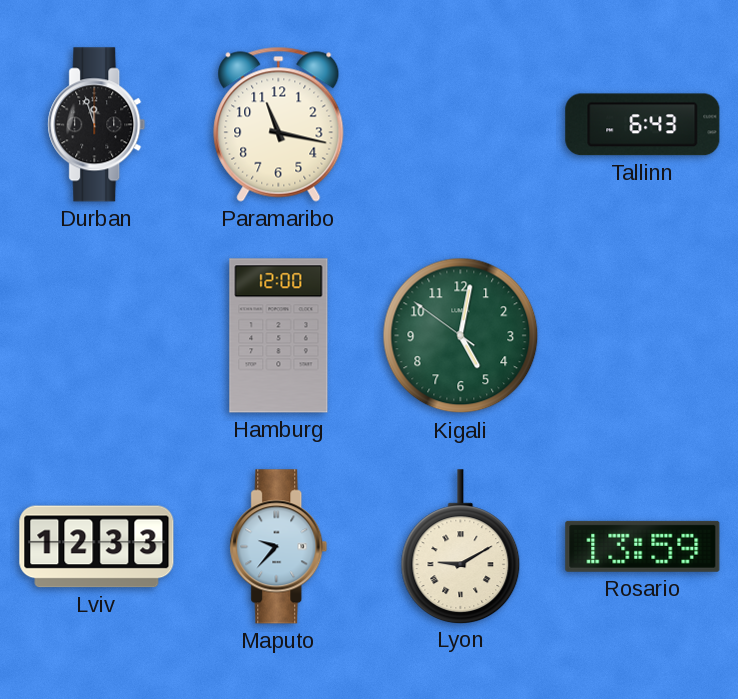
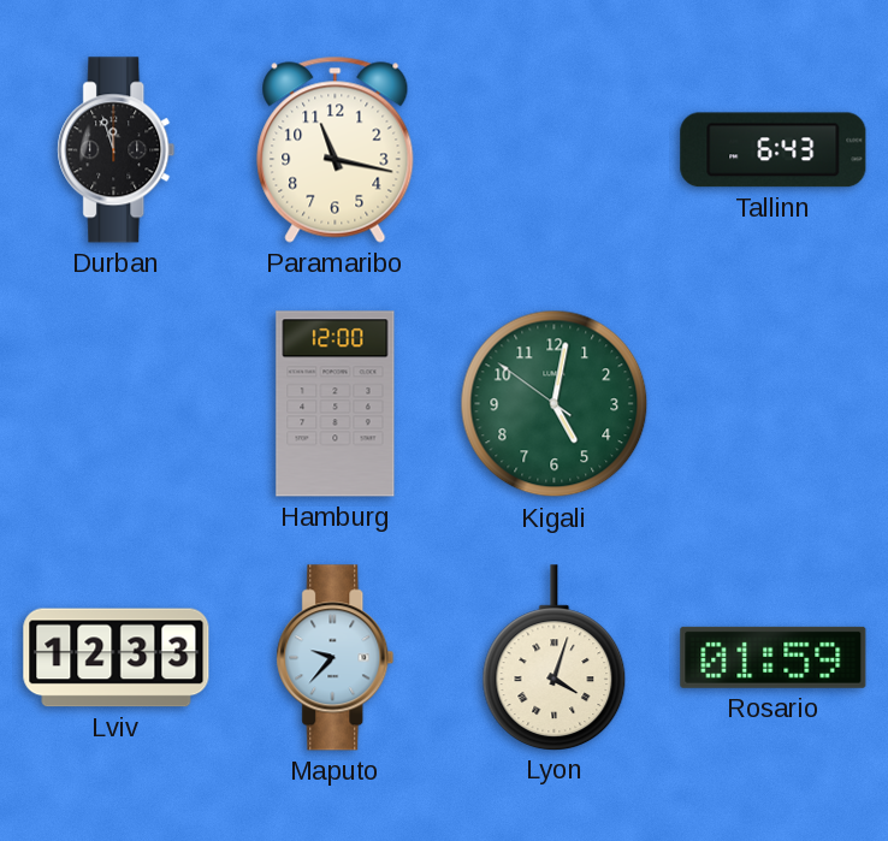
Lyon: 9:10 -> 4:03 (555, 657)
Rosario: 13:59 -> 01:59 (774, 657)
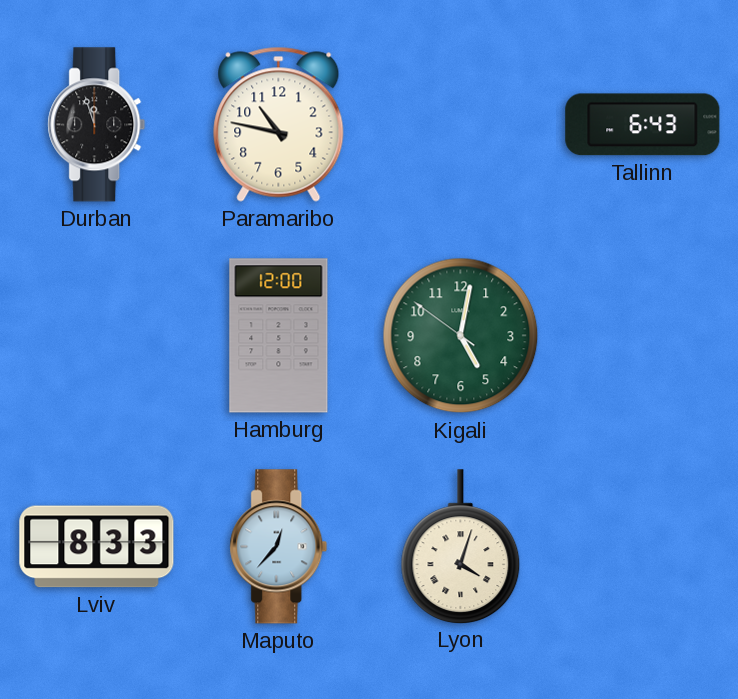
Paramaribo: 11:17 -> 10:47 (279, 124)
Lviv: 12:33 -> 8:33 (97, 547)
Maputo: 9:37 -> 12:37 (279, 547)
Rosario: 01:59 -> none (774, 657)
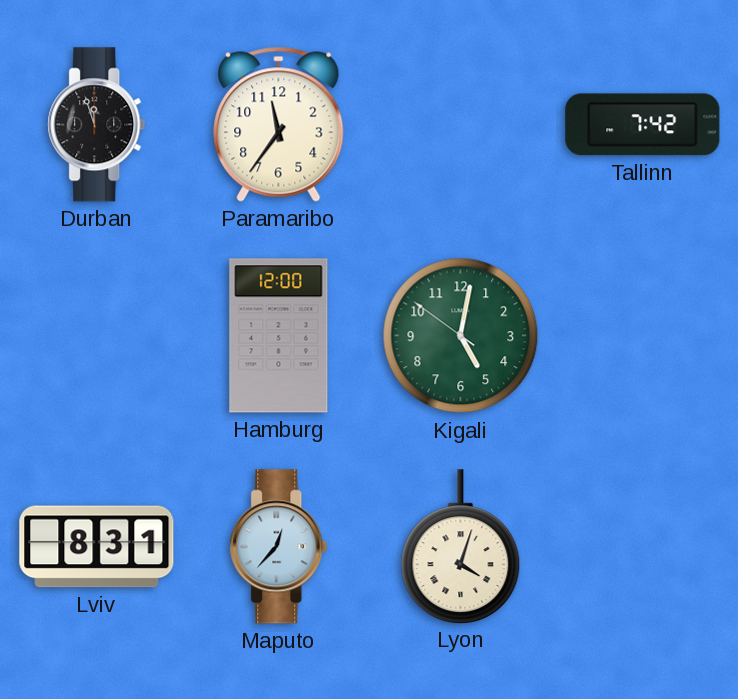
Paramaribo: 10:47 -> 11:36 (279, 124)
Tallinn: 6:43 -> 7:42 (643, 125)
Lviv: 8:33 -> 8:31 (97, 547)
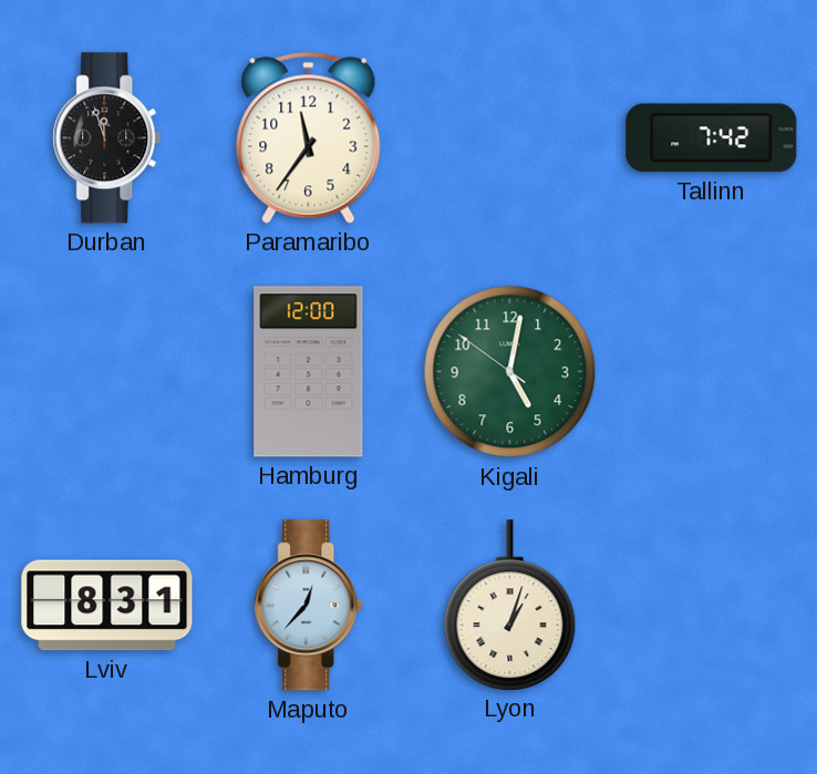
Lyon: 4:03 -> 1:03 (510, 605)
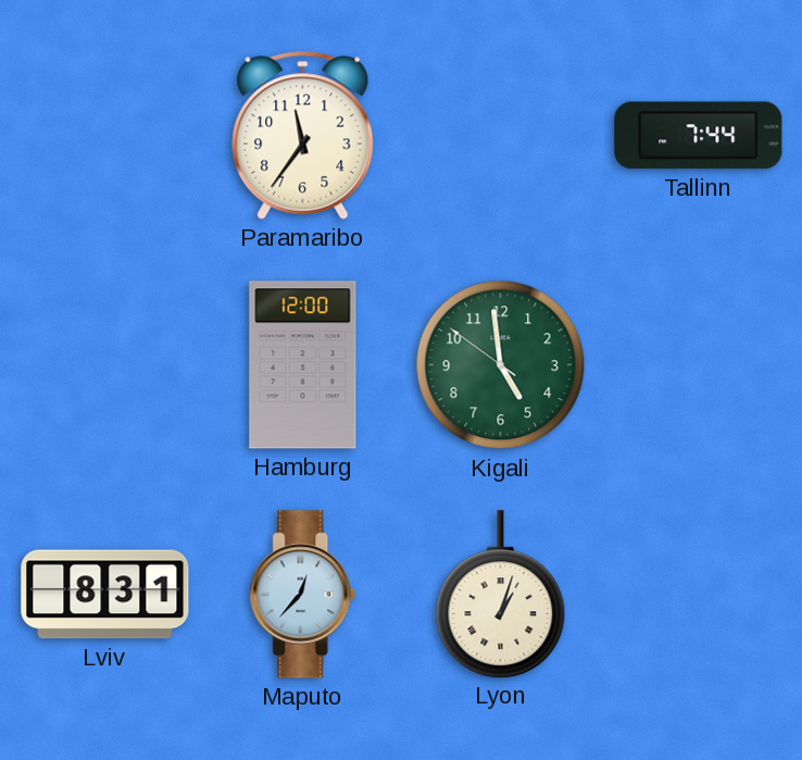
Durban: 11:57 -> none (107, 138)
Tallinn: 7:42 -> 7:44 (699, 136)
Kigali: 5:01 -> 4:58 (501, 365)
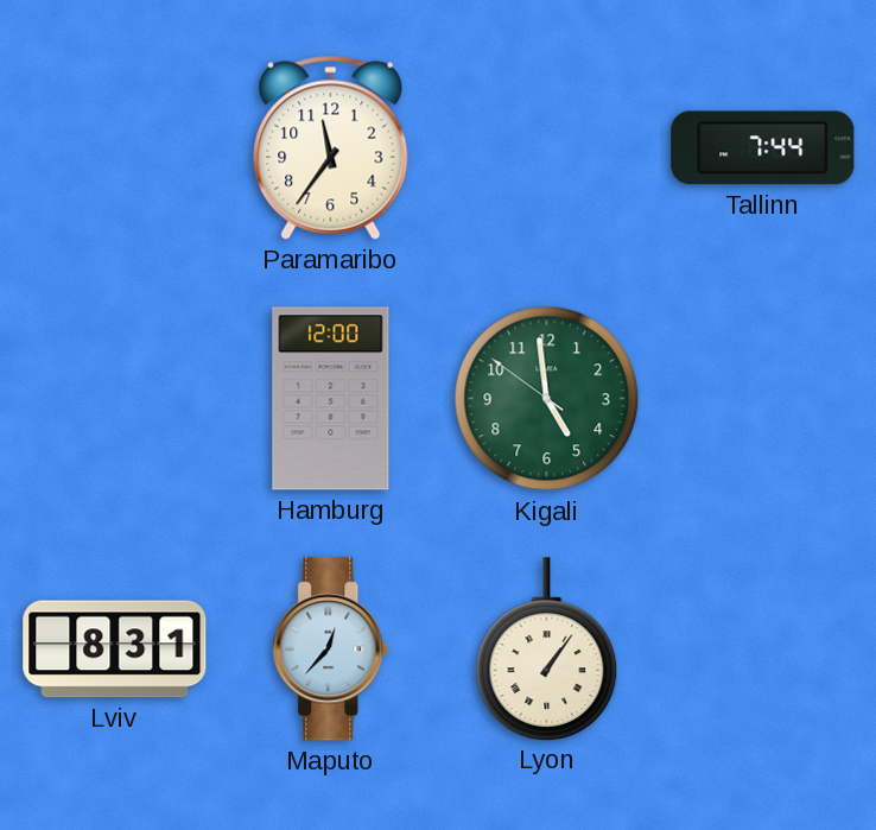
Lyon: 1:03 -> 1:06 (547, 648)
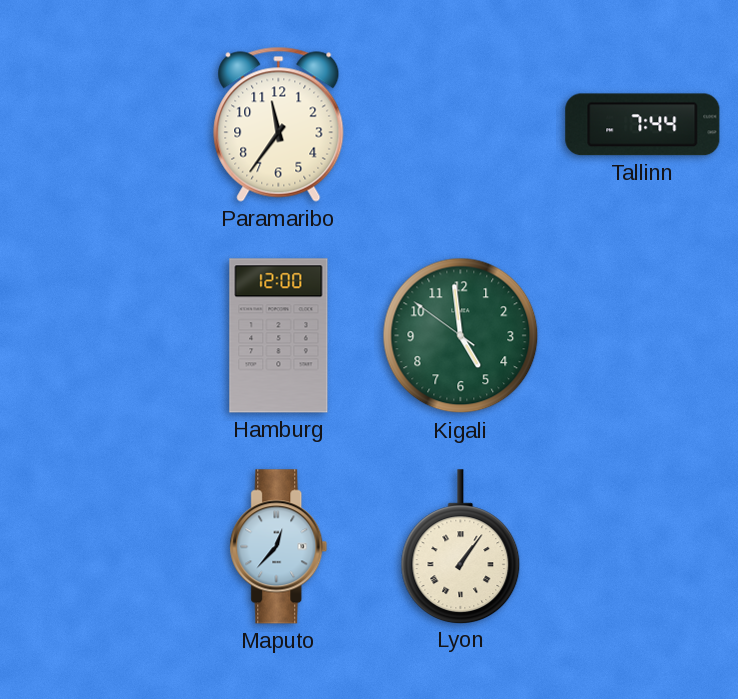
Lviv: 8:31 -> none (115, 650)
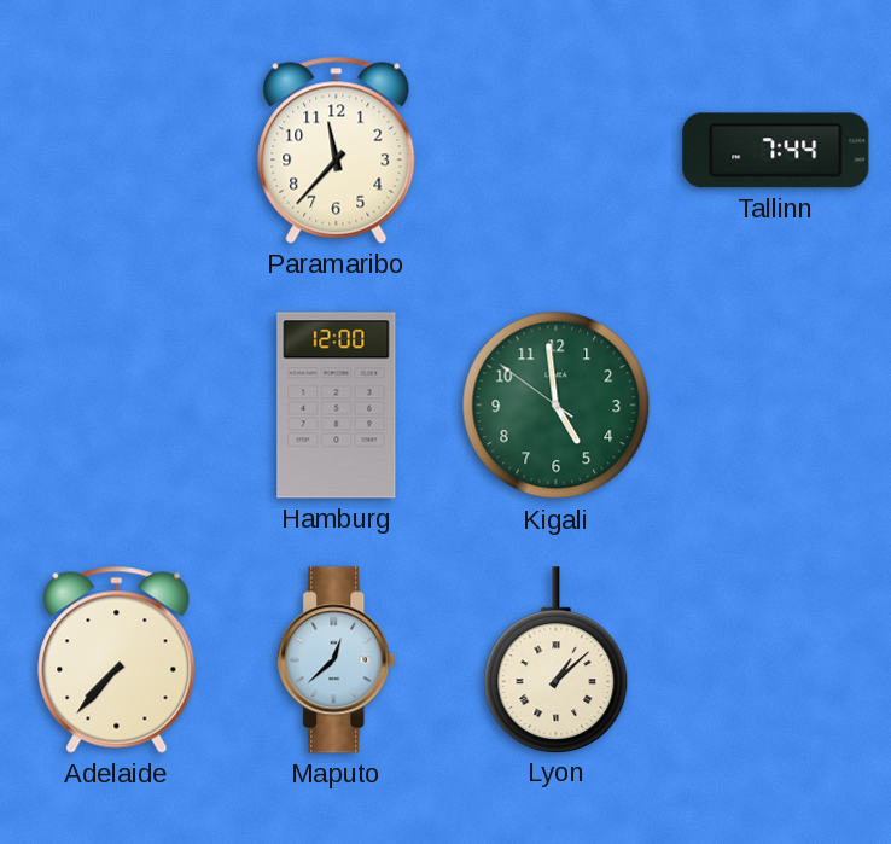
Paramaribo: 11:36 -> 11:37 (337, 150)
Adelaide: none -> 7:37 (117, 659)
Maputo: 12:37 -> 12:38 (337, 660)
Lyon: 1:06 -> 1:08 (557, 659)
